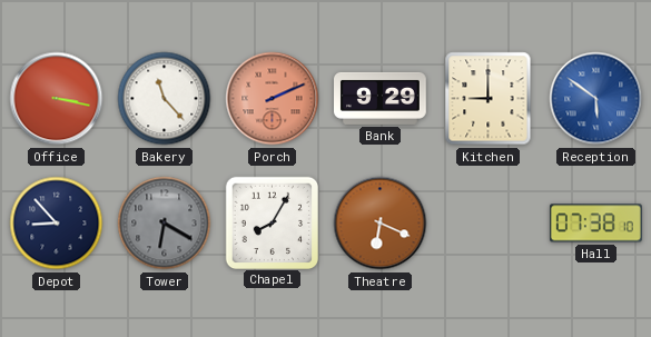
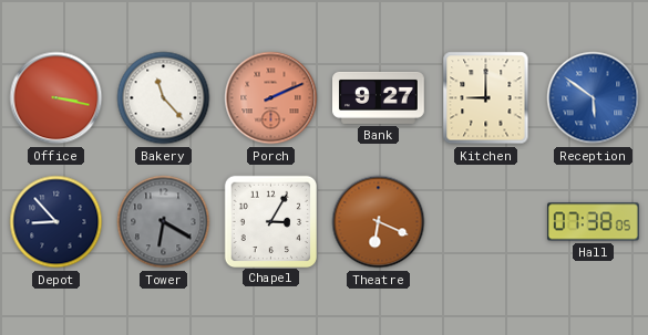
Bank: 9:29 -> 9:27 (379, 97)
Chapel: 8:05 -> 3:05 (270, 221)
Hall: 07:38:10 -> 07:38:05 (593, 222)
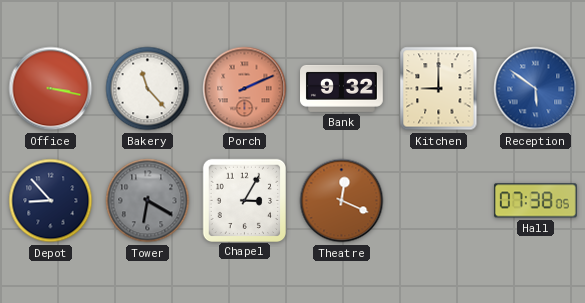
Bank: 9:27 -> 9:32 (342, 88)
Theatre: 6:19 -> 12:19 (342, 201)
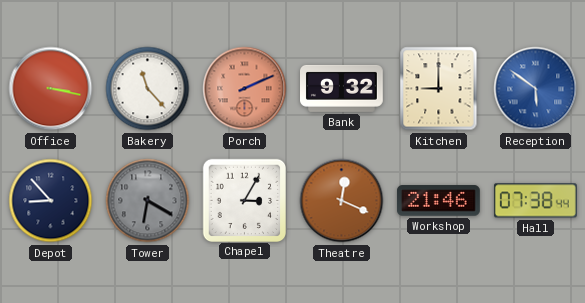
Workshop: none -> 21:46 (439, 201)
Hall: 07:38:05 -> 07:38:44 (535, 201)
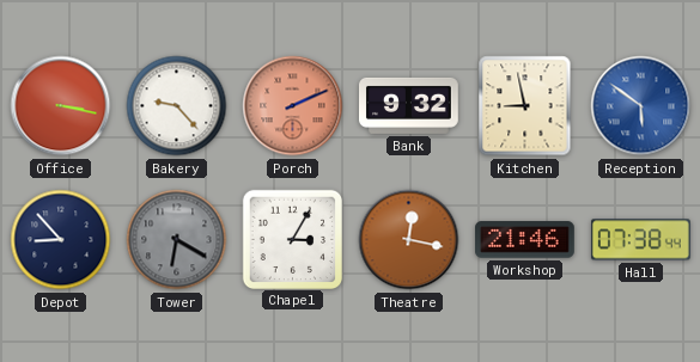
Bakery: 11:23 -> 9:23 (177, 106)
Kitchen: 9:00 -> 8:58 (525, 106)
Theatre: 12:19 -> 12:17 (409, 240)
